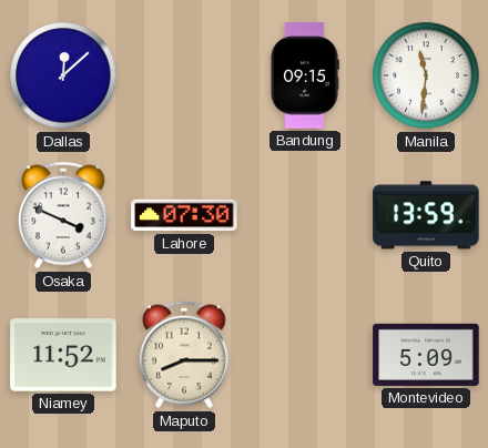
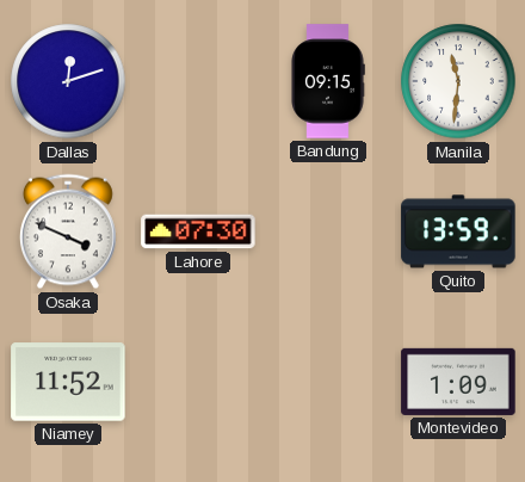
Dallas: 12:08 -> 12:12 (68, 81)
Maputo: 8:15 -> none (184, 355)
Montevideo: 5:09 -> 1:09 (458, 382)
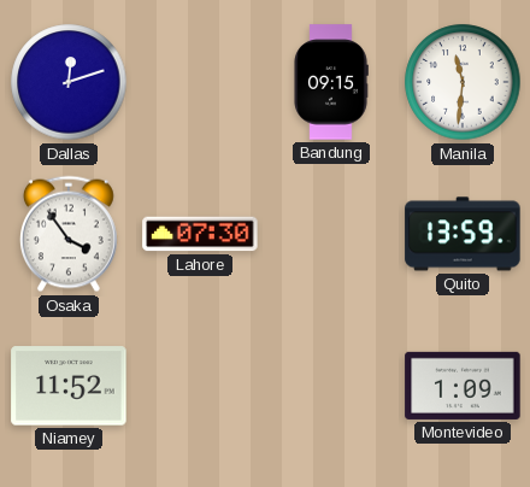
Osaka: 3:49 -> 3:54 (69, 234)
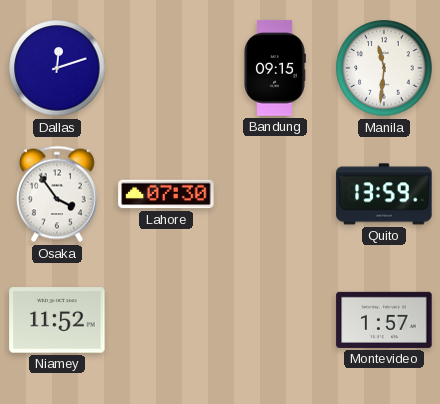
Montevideo: 1:09 -> 1:57 (384, 320)
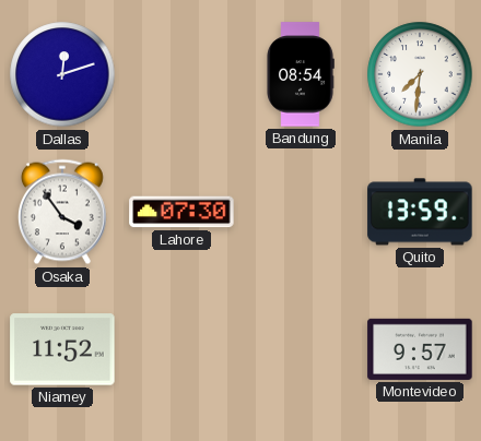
Bandung: 09:15 -> 08:54 (301, 74)
Manila: 11:31 -> 7:31 (420, 74)
Montevideo: 1:57 -> 9:57 (420, 349)
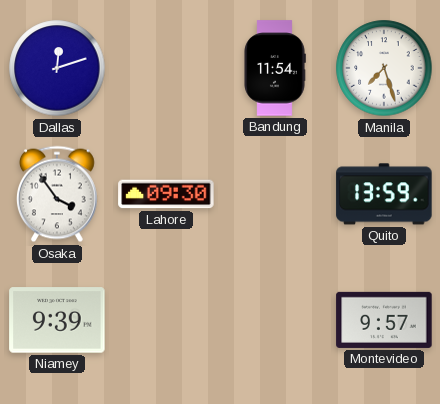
Bandung: 08:54 -> 11:54 (275, 68)
Manila: 7:31 -> 7:27 (384, 68)
Lahore: 07:30 -> 09:30 (166, 194)
Niamey: 11:52 -> 9:39 (57, 320)
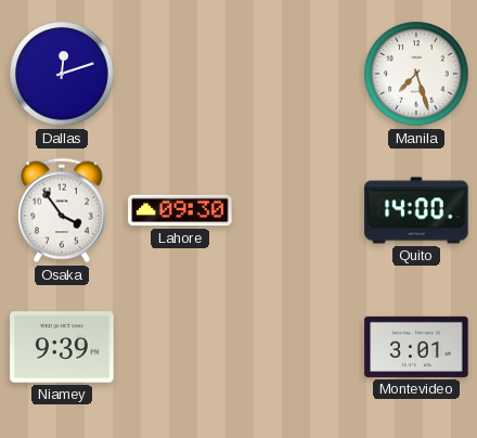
Bandung: 11:54 -> none (275, 68)
Quito: 13:59 -> 14:00 (416, 210)
Montevideo: 9:57 -> 3:01 (416, 347)
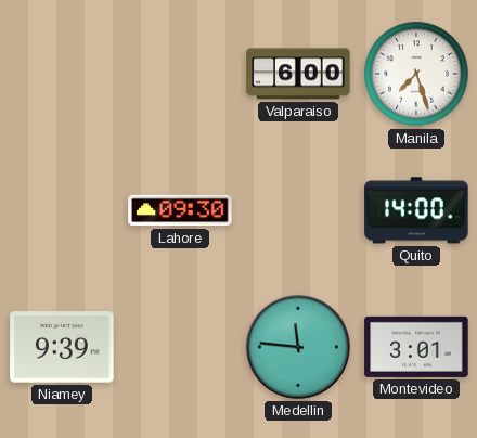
Dallas: 12:12 -> none (62, 74)
Valparaiso: none -> 6:00 (298, 74)
Osaka: 3:54 -> none (62, 210)
Medellin: none -> 11:46 (298, 347)
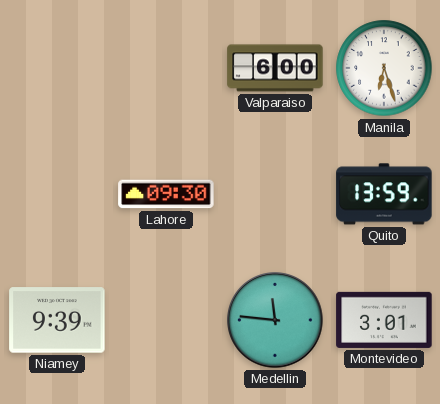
Manila: 7:27 -> 6:27 (384, 68)
Quito: 14:00 -> 13:59 (384, 194)
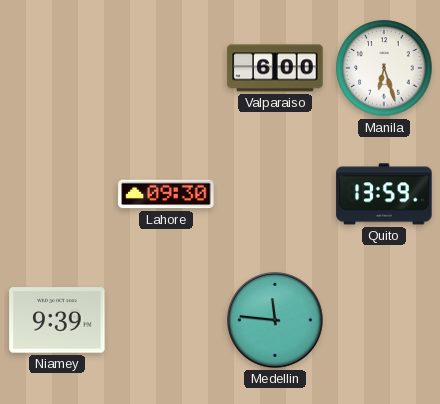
Montevideo: 3:01 -> none (384, 320)
